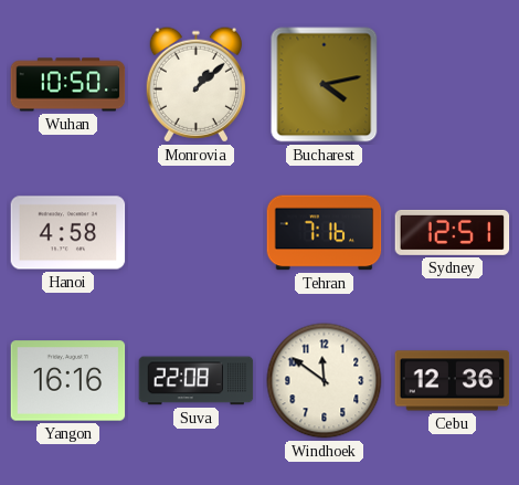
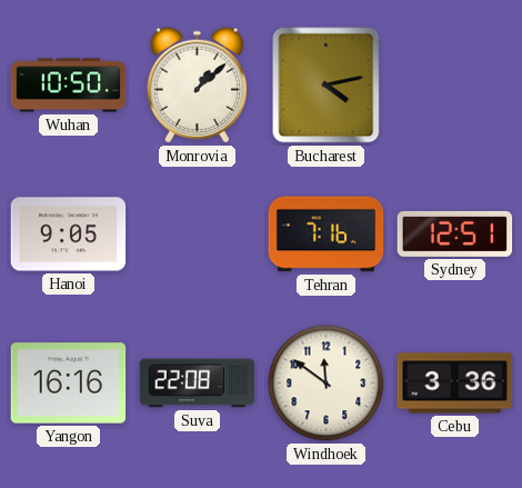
Hanoi: 4:58 -> 9:05 (69, 235)
Cebu: 12:36 -> 3:36 (455, 384)
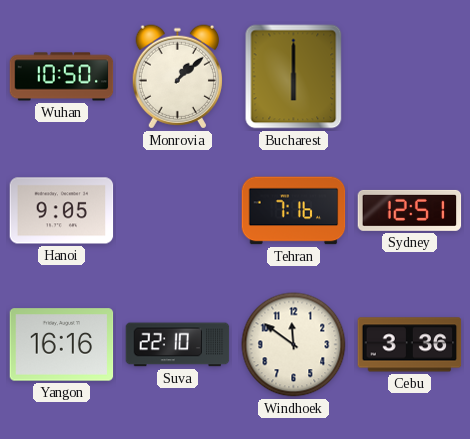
Bucharest: 4:13 -> 6:00 (294, 77)
Suva: 22:08 -> 22:10 (178, 345)
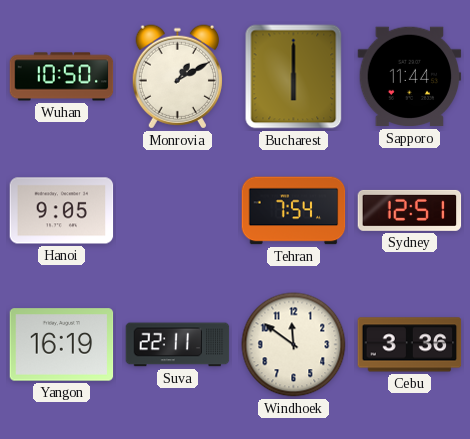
Monrovia: 1:08 -> 1:10 (177, 77)
Sapporo: none -> 11:44 (410, 77)
Tehran: 7:16 -> 7:54 (294, 211)
Yangon: 16:16 -> 16:19 (62, 345)
Suva: 22:10 -> 22:11 (178, 345)
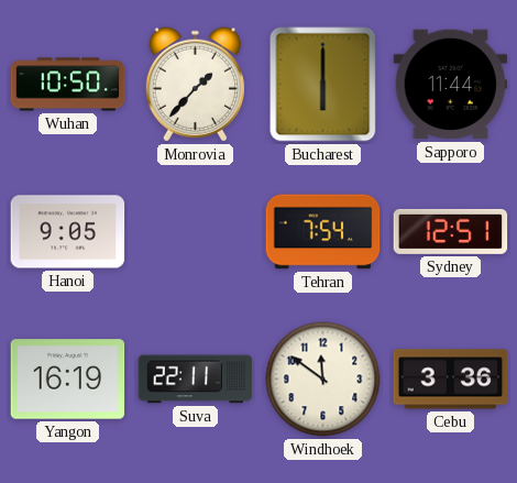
Monrovia: 1:10 -> 1:37 (195, 85)
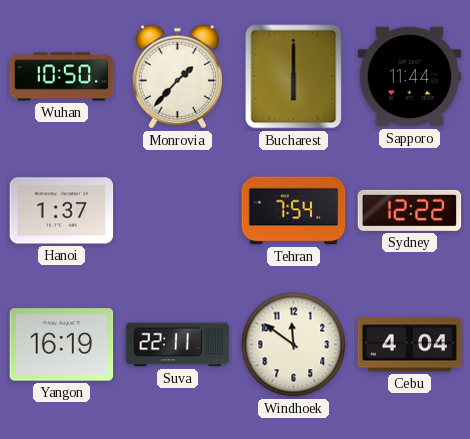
Hanoi: 9:05 -> 1:37 (62, 211)
Sydney: 12:51 -> 12:22 (410, 210)
Cebu: 3:36 -> 4:04 (410, 345)
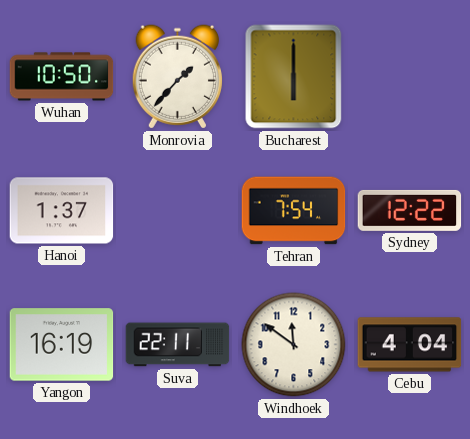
Sapporo: 11:44 -> none (410, 77)
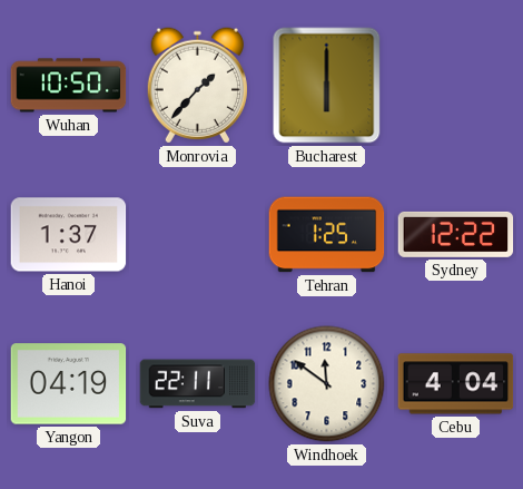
Tehran: 7:54 -> 1:25 (327, 235)
Yangon: 16:19 -> 04:19 (69, 384)
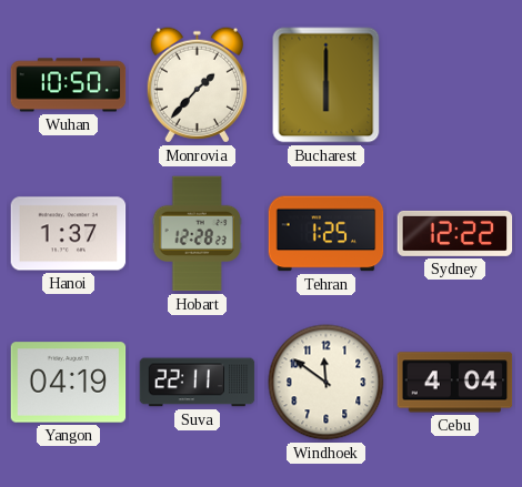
Hobart: none -> 12:28 (197, 234)
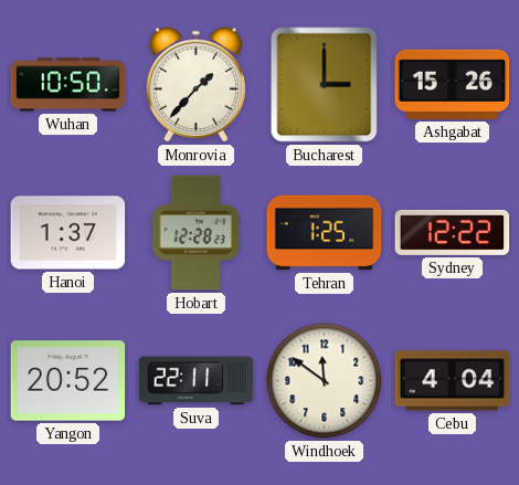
Bucharest: 6:00 -> 3:00 (325, 85)
Ashgabat: none -> 15:26 (453, 84)
Yangon: 04:19 -> 20:52 (68, 381)
